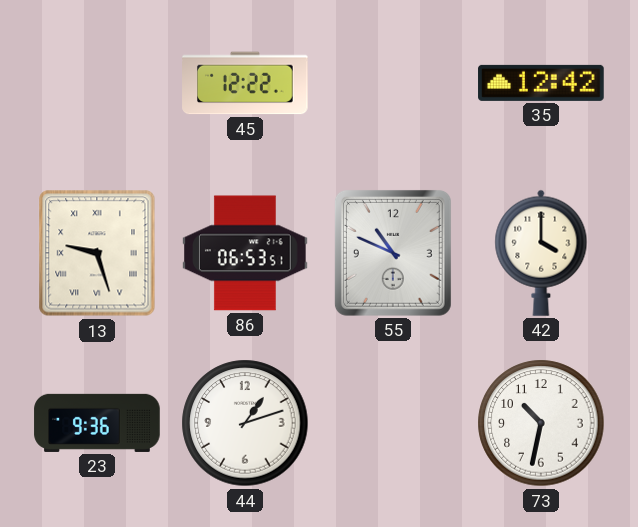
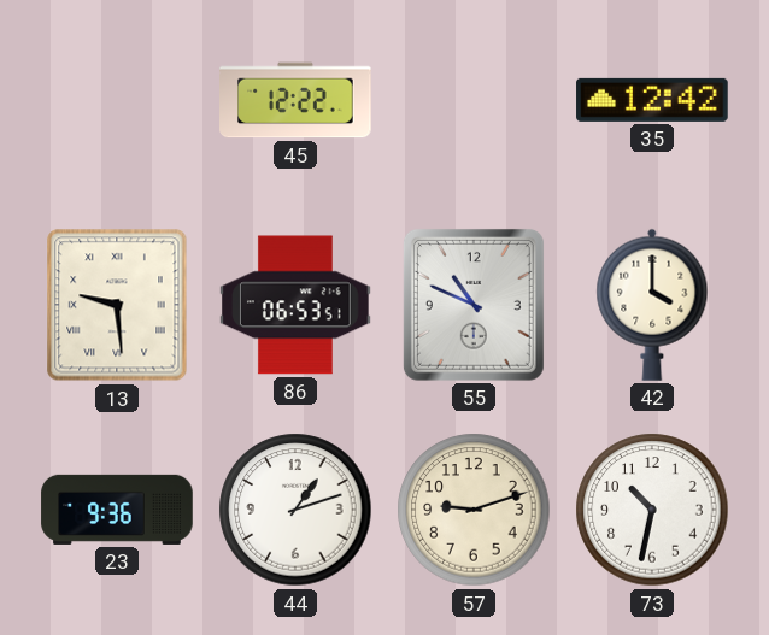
13: 9:27 -> 9:29 (117, 305)
57: none -> 9:12 (474, 510)
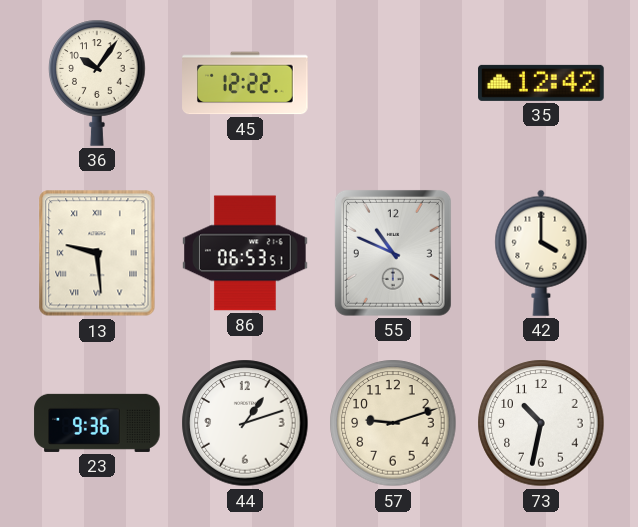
36: none -> 10:06 (97, 83)
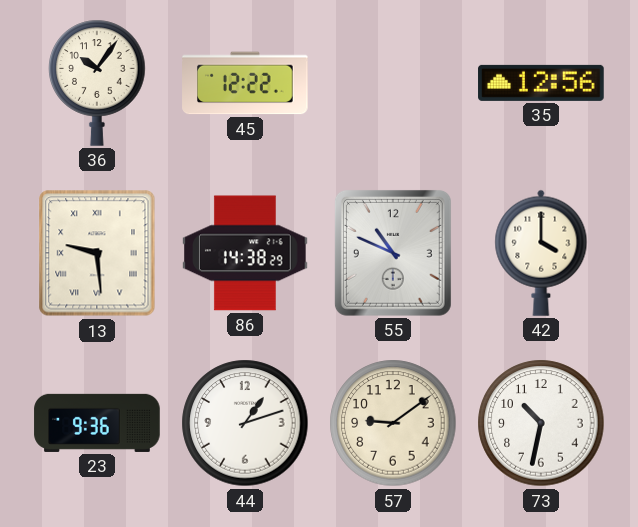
35: 12:42 -> 12:56 (541, 83)
86: 06:53 -> 14:38 (245, 253)
57: 9:12 -> 9:09 (393, 423)
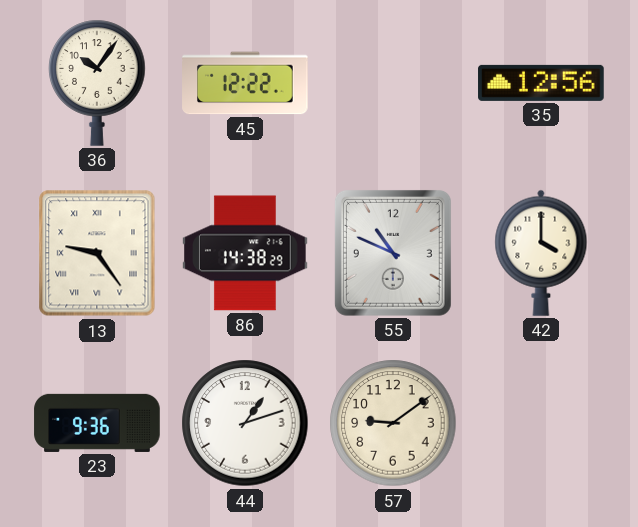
13: 9:29 -> 9:24 (97, 253)
73: 10:32 -> none (541, 423)
